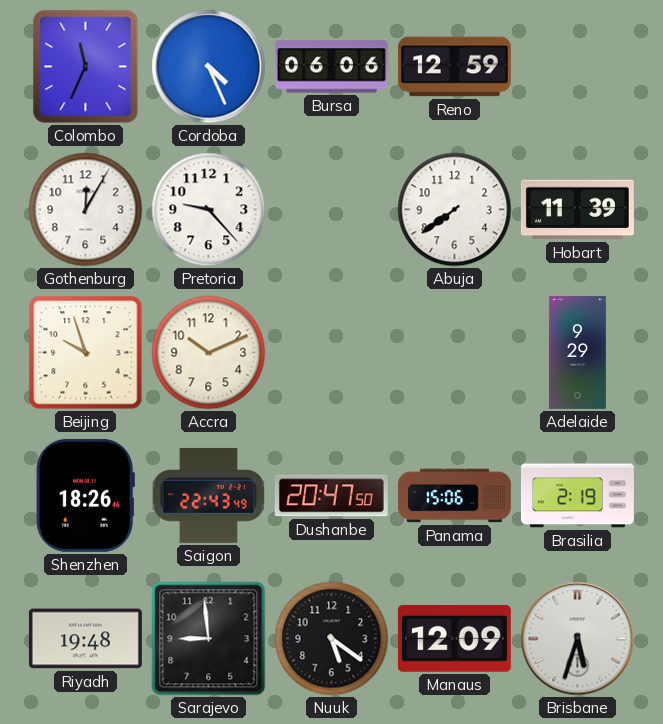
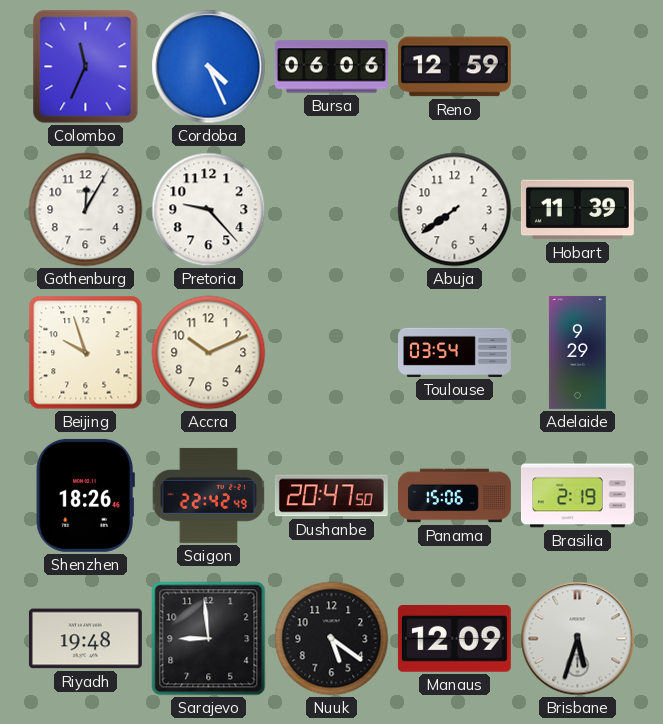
Toulouse: none -> 03:54 (455, 352)
Saigon: 22:43 -> 22:42 (209, 495)
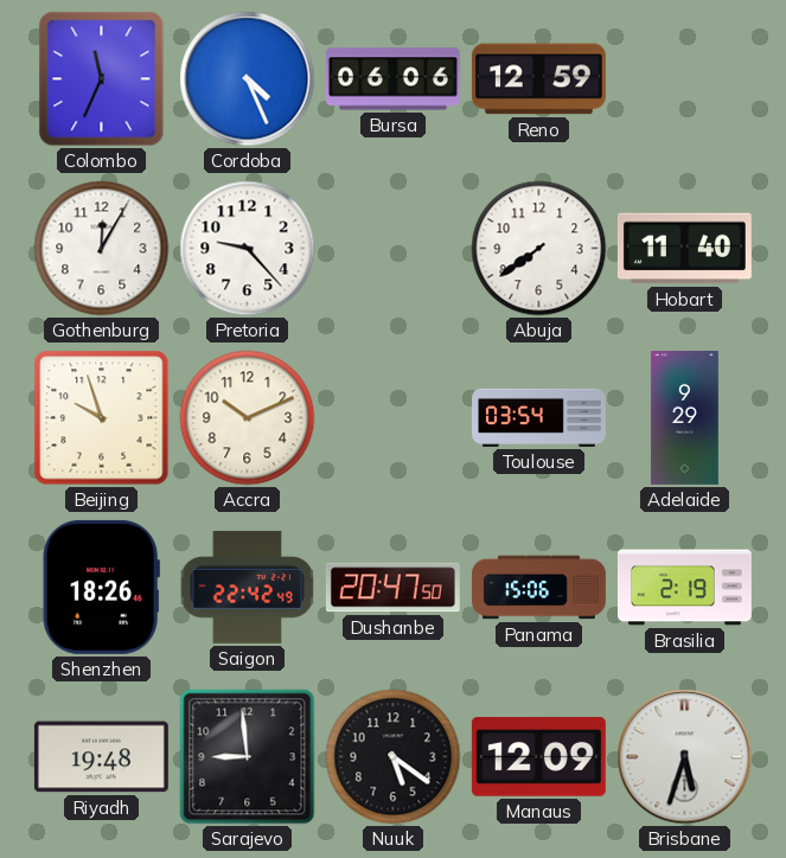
Hobart: 11:39 -> 11:40 (684, 249)
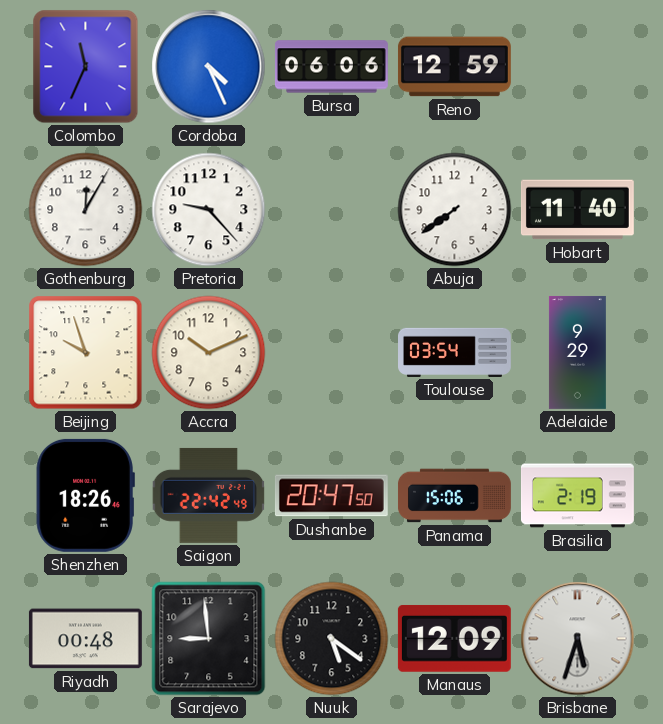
Riyadh: 19:48 -> 00:48 (85, 639)
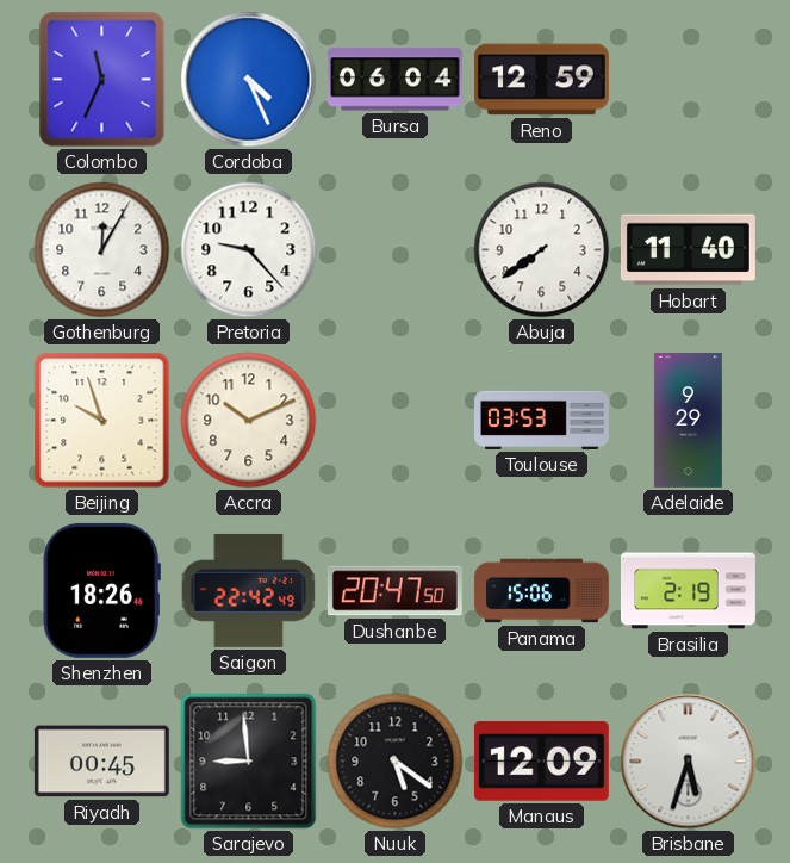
Bursa: 06:06 -> 06:04 (394, 80)
Toulouse: 03:54 -> 03:53 (542, 420)
Riyadh: 00:48 -> 00:45 (101, 762)
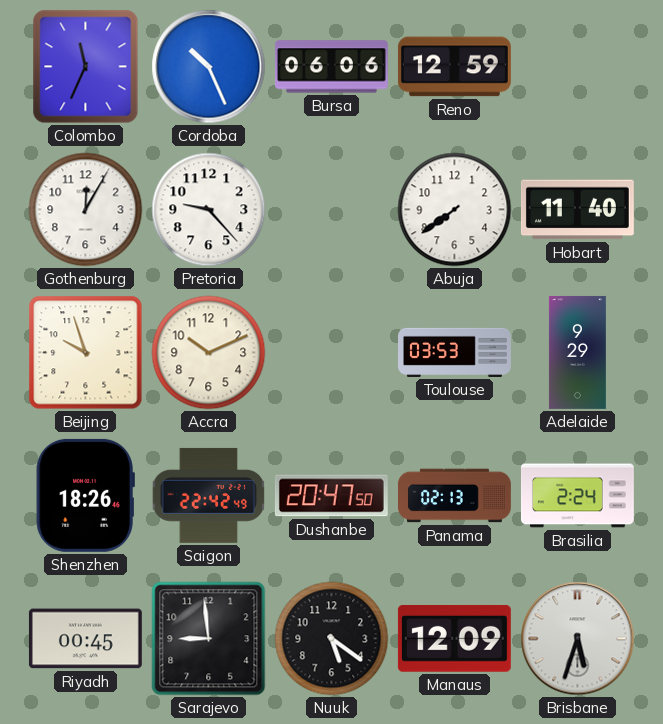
Cordoba: 4:26 -> 10:26 (209, 67)
Bursa: 06:04 -> 06:06 (331, 67)
Panama: 15:06 -> 02:13 (454, 496)
Brasilia: 2:19 -> 2:24 (577, 496)
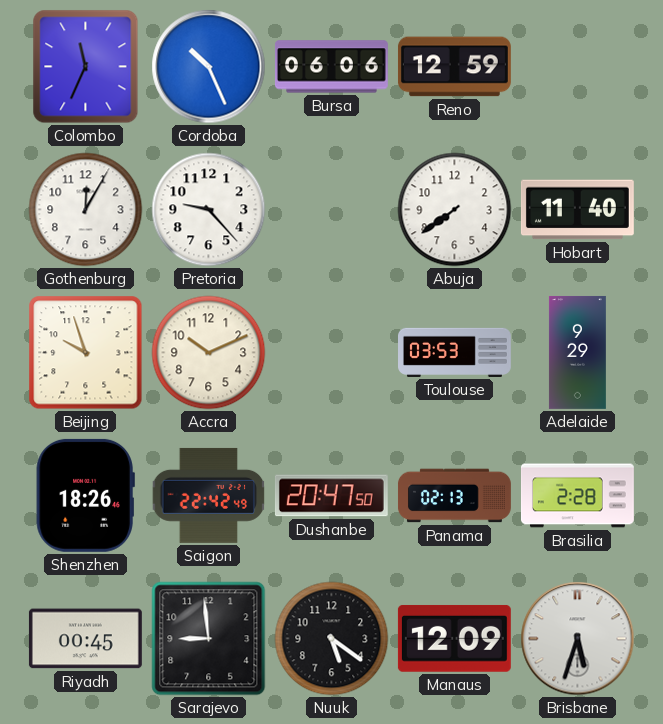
Brasilia: 2:24 -> 2:28 (577, 496)
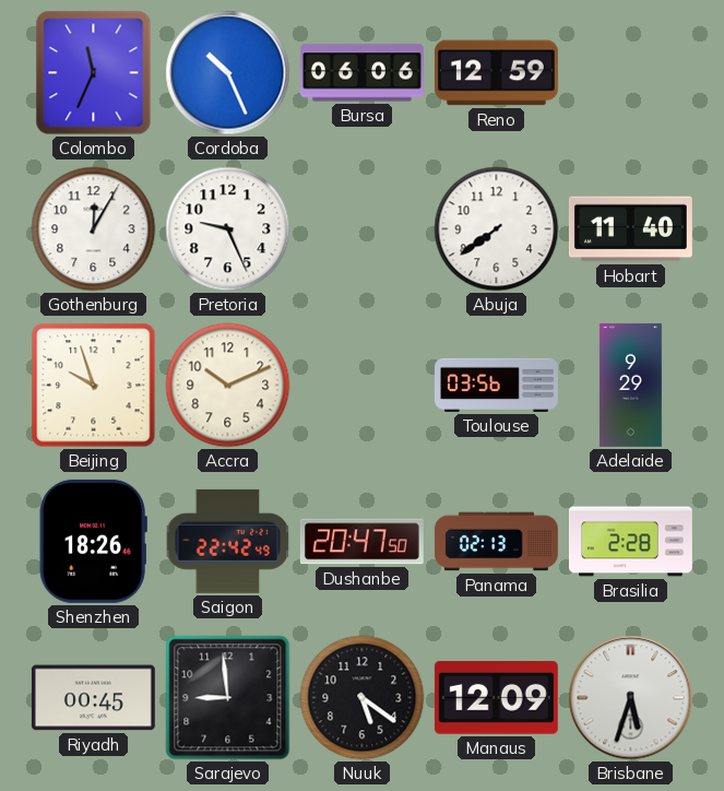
Pretoria: 9:23 -> 9:26 (228, 229)
Toulouse: 03:53 -> 03:56 (497, 385)
